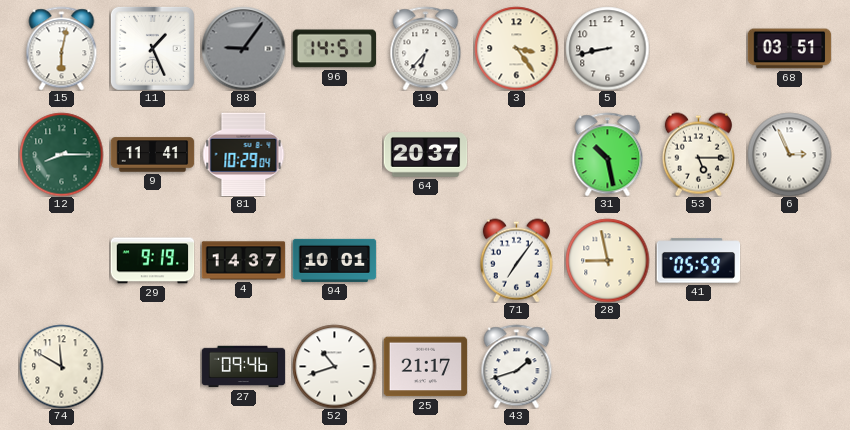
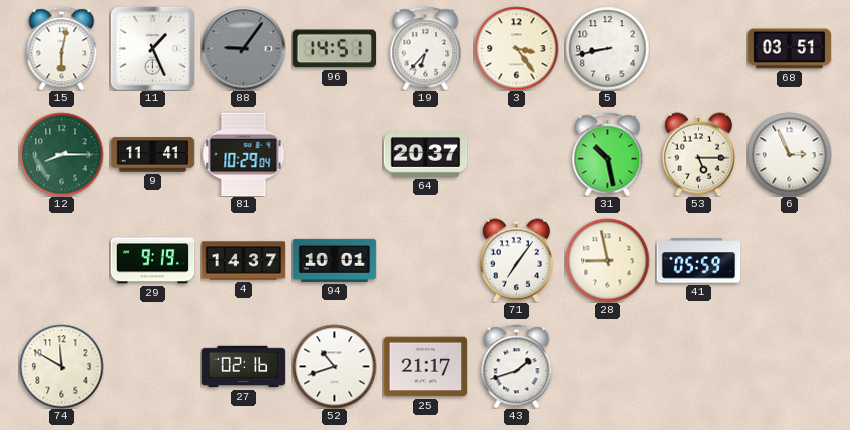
27: 09:46 -> 02:16 (243, 367)
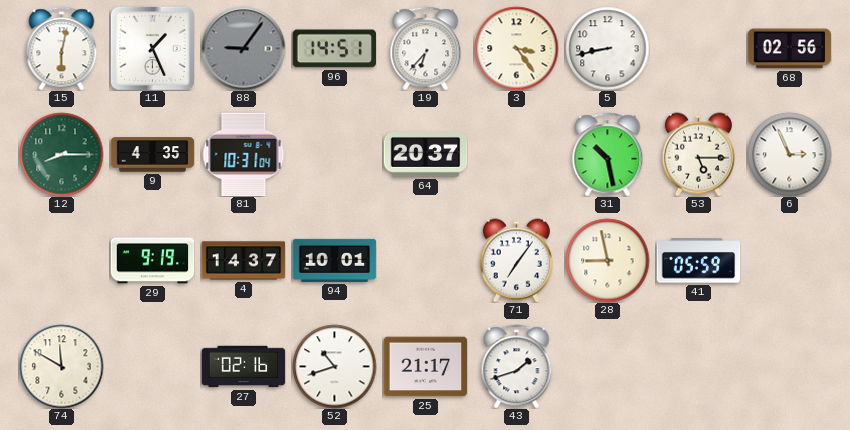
68: 03:51 -> 02:56 (789, 49)
9: 11:41 -> 4:35 (152, 155)
81: 10:29 -> 10:31 (244, 154)
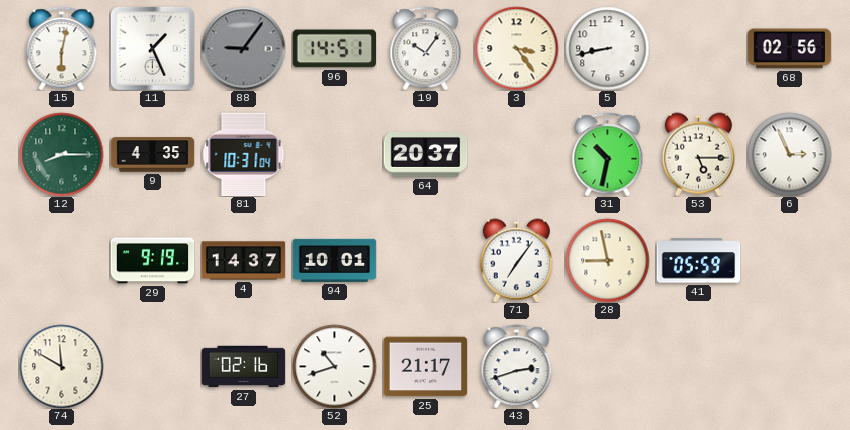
19: 6:37 -> 10:06 (426, 48)
31: 10:28 -> 10:32 (608, 154)
43: 1:42 -> 2:42 (517, 366)
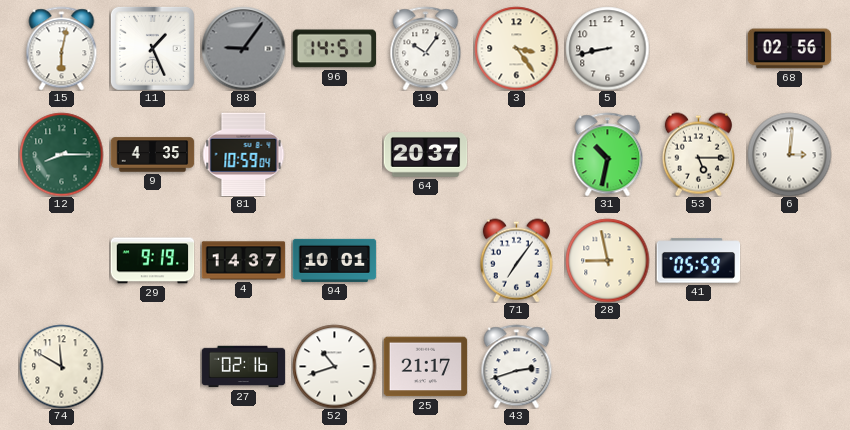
81: 10:31 -> 10:59 (244, 154)
6: 2:56 -> 3:01 (789, 154)
